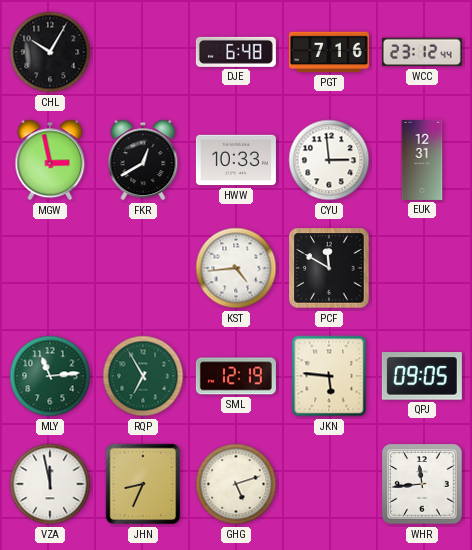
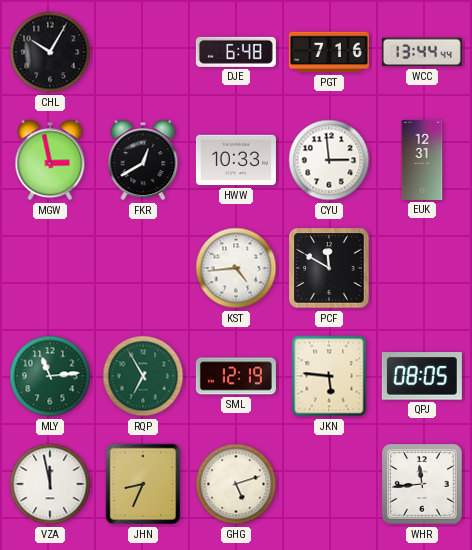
WCC: 23:12 -> 13:44 (422, 52)
QPJ: 09:05 -> 08:05 (422, 376)
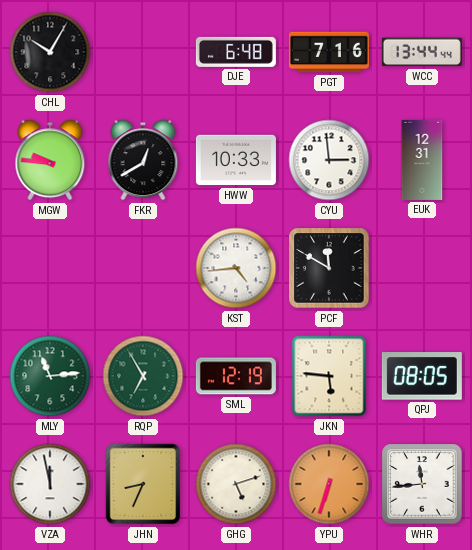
MGW: 2:58 -> 9:46 (50, 160)
YPU: none -> 6:33 (329, 484)
